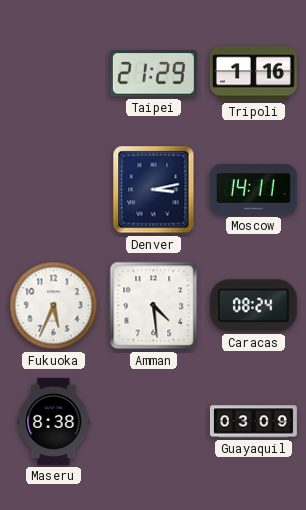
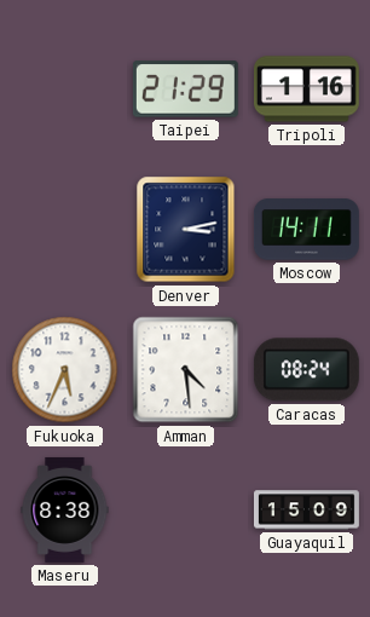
Guayaquil: 03:09 -> 15:09 (306, 511)
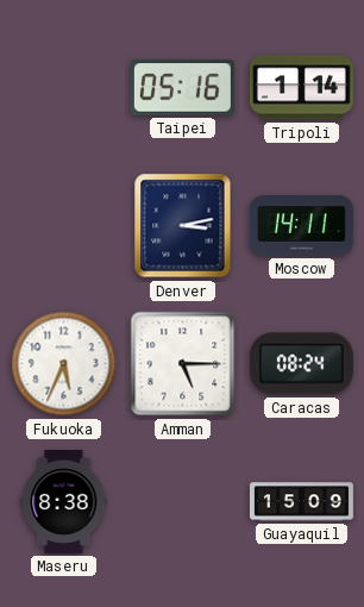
Taipei: 21:29 -> 05:16 (182, 88)
Tripoli: 1:16 -> 1:14 (301, 88)
Amman: 4:29 -> 5:15 (183, 364)
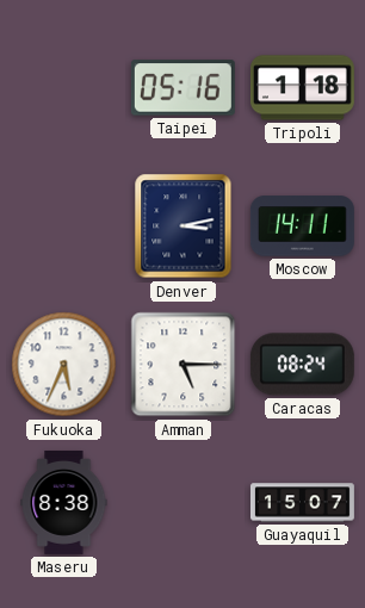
Tripoli: 1:14 -> 1:18 (302, 88)
Guayaquil: 15:09 -> 15:07 (302, 503)
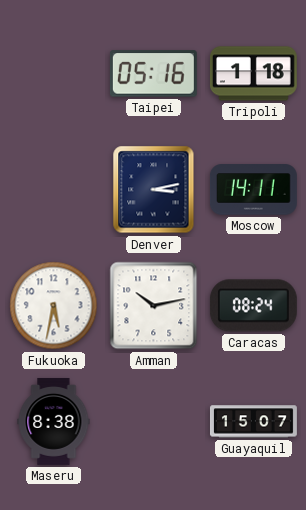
Fukuoka: 5:34 -> 5:32 (54, 306)
Amman: 5:15 -> 10:13 (154, 306)
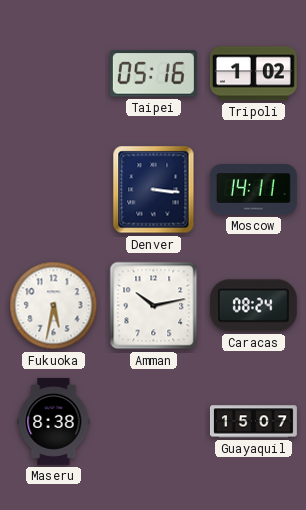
Tripoli: 1:18 -> 1:02 (253, 74)
Denver: 3:13 -> 3:16 (154, 190)
